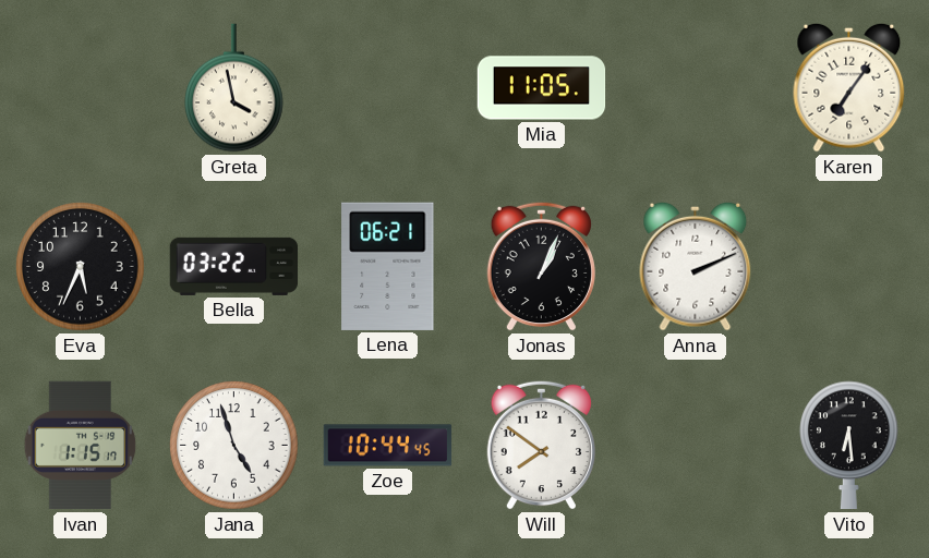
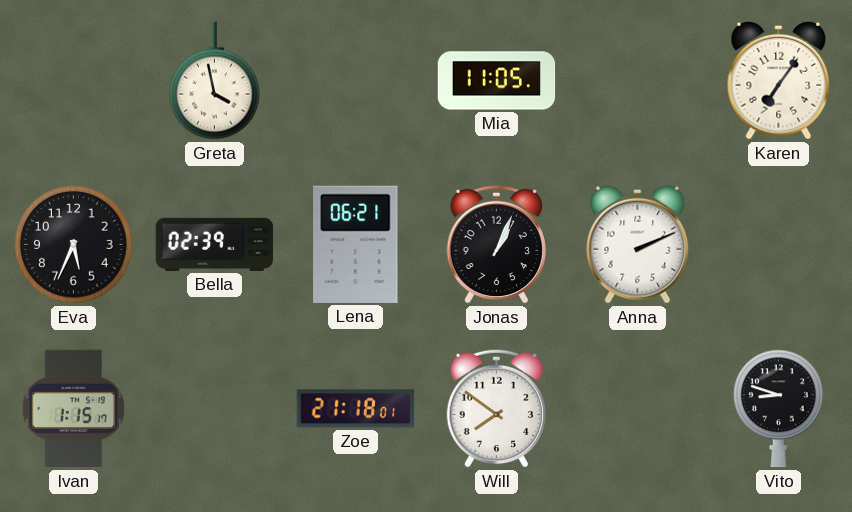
Bella: 03:22 -> 02:39 (215, 244)
Jana: 4:57 -> none (234, 446)
Zoe: 10:44 -> 21:18 (356, 409)
Vito: 6:29 -> 8:48 (779, 409)
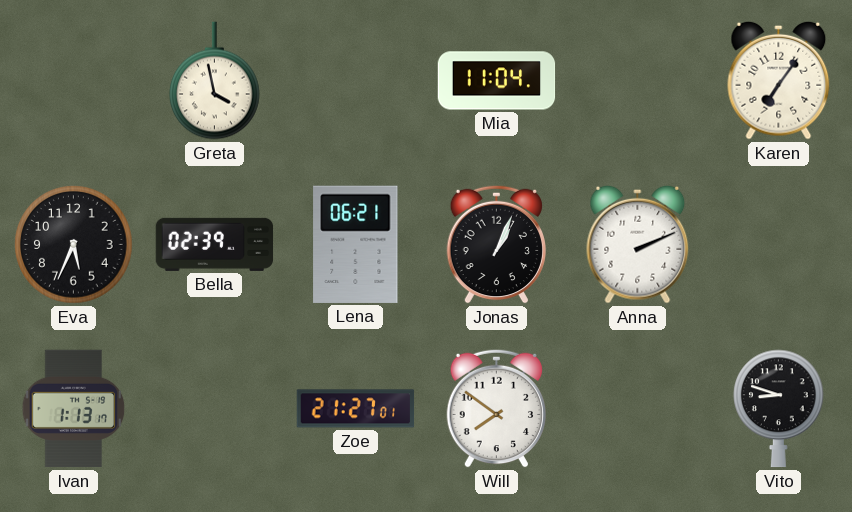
Mia: 11:05 -> 11:04 (497, 81)
Ivan: 1:15 -> 1:13 (74, 409)
Zoe: 21:18 -> 21:27 (356, 409)
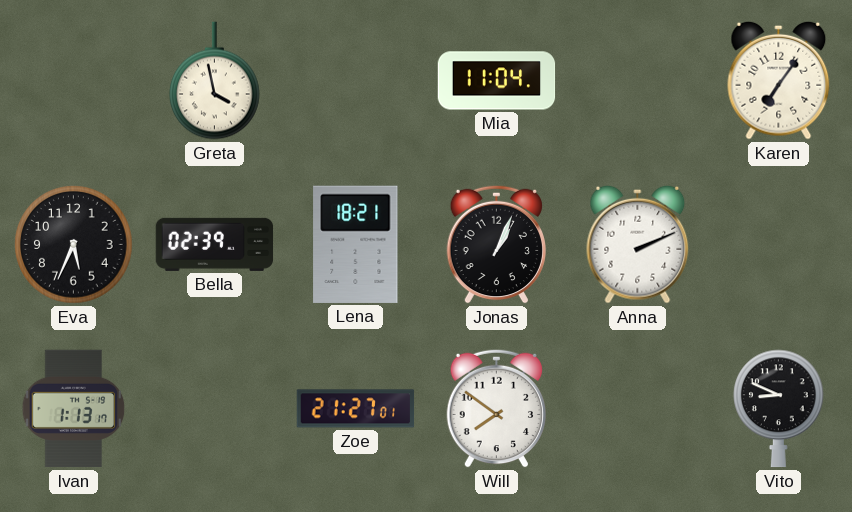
Lena: 06:21 -> 18:21 (356, 244)
Vito: 8:48 -> 8:49 (779, 409)
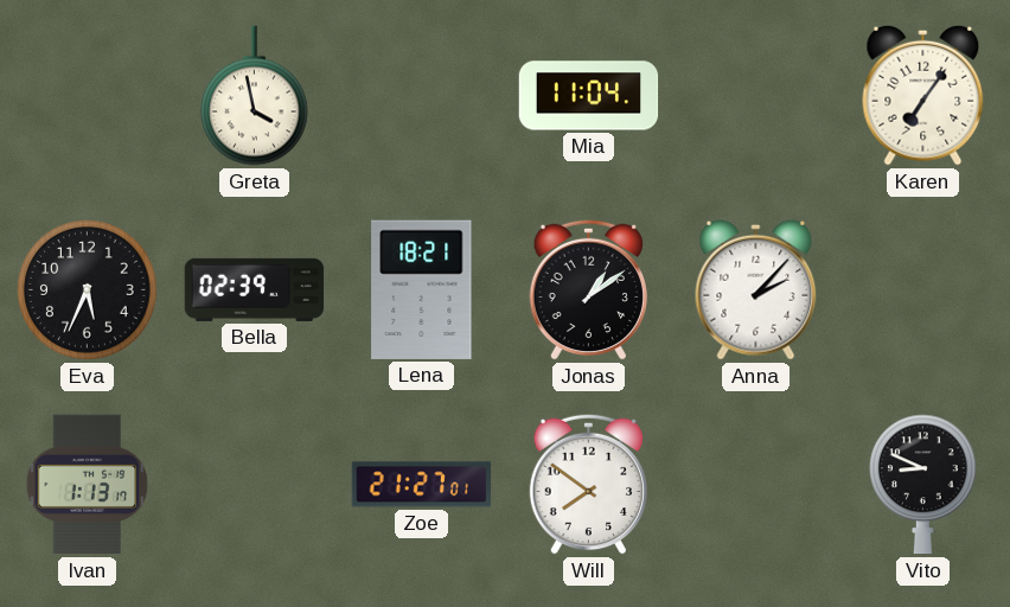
Jonas: 1:04 -> 1:09 (588, 289)
Anna: 2:11 -> 2:07 (756, 289)
